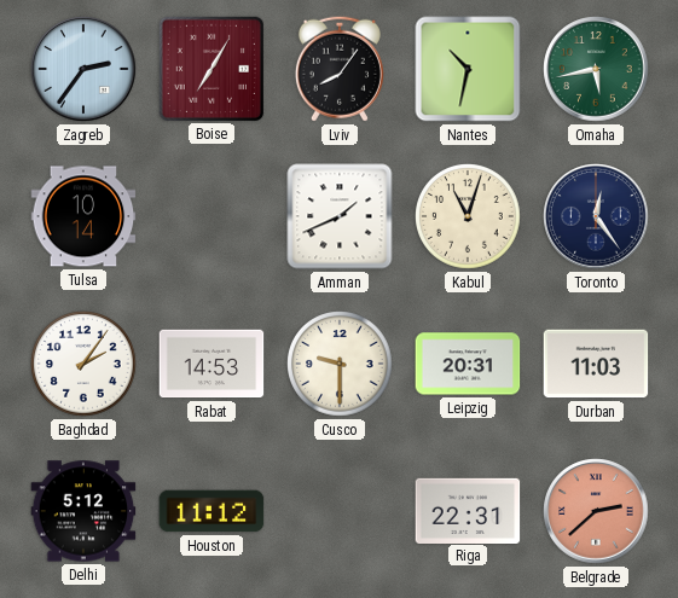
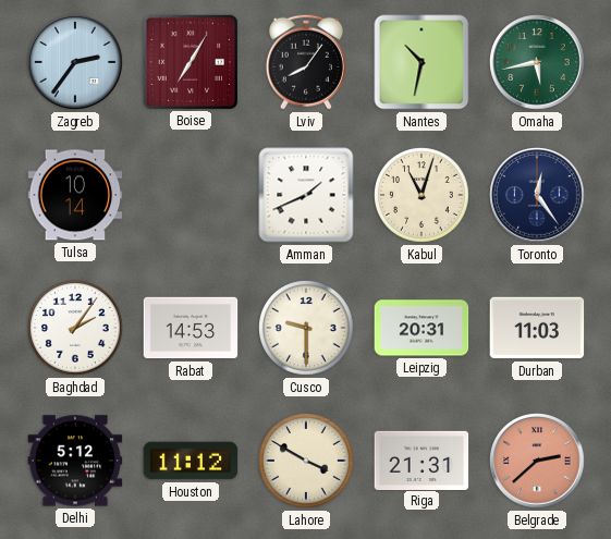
Lahore: none -> 3:50 (307, 462)
Riga: 22:31 -> 21:31 (421, 460)
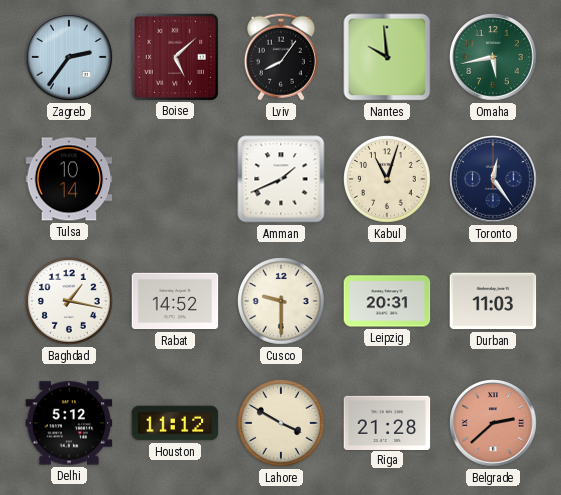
Boise: 7:05 -> 5:08 (174, 56)
Nantes: 10:32 -> 9:59 (387, 57)
Baghdad: 2:06 -> 1:17 (70, 302)
Rabat: 14:53 -> 14:52 (175, 301)
Riga: 21:31 -> 21:28 (387, 422)
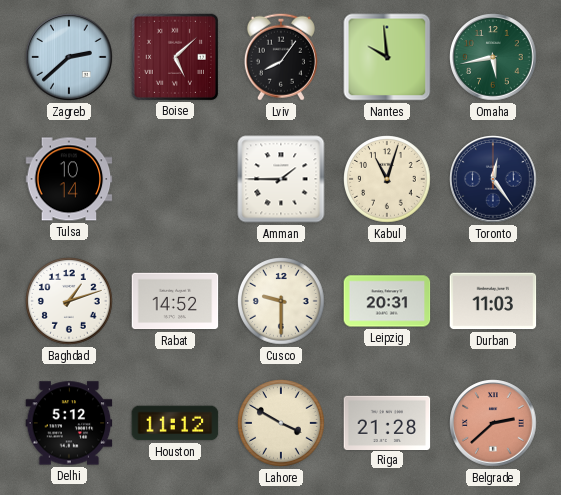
Zagreb: 2:36 -> 2:38 (69, 57)
Amman: 1:41 -> 1:45 (281, 179)
Baghdad: 1:17 -> 1:12 (70, 302)
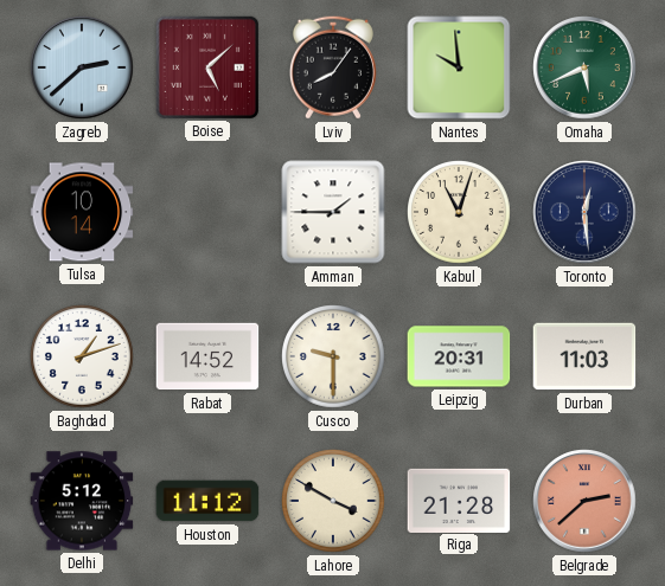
Omaha: 5:43 -> 5:41 (584, 67)
Toronto: 12:24 -> 12:29 (584, 212)
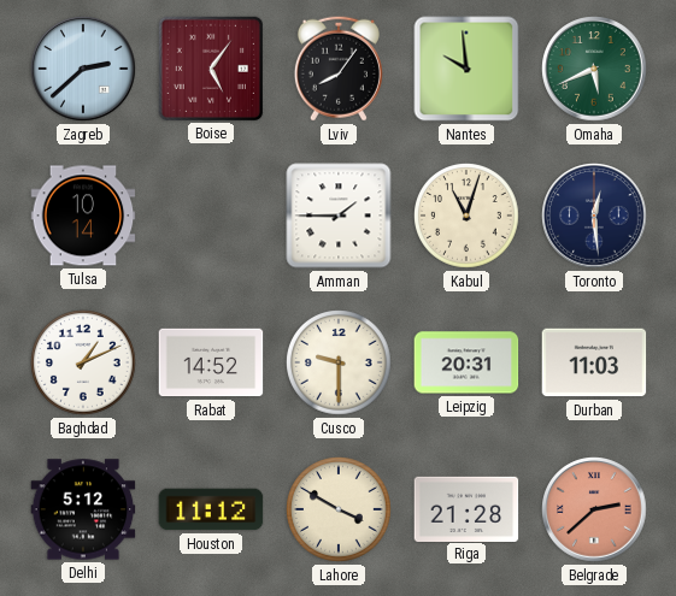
Boise: 5:08 -> 5:06 (210, 67)
Baghdad: 1:12 -> 1:11 (84, 364)
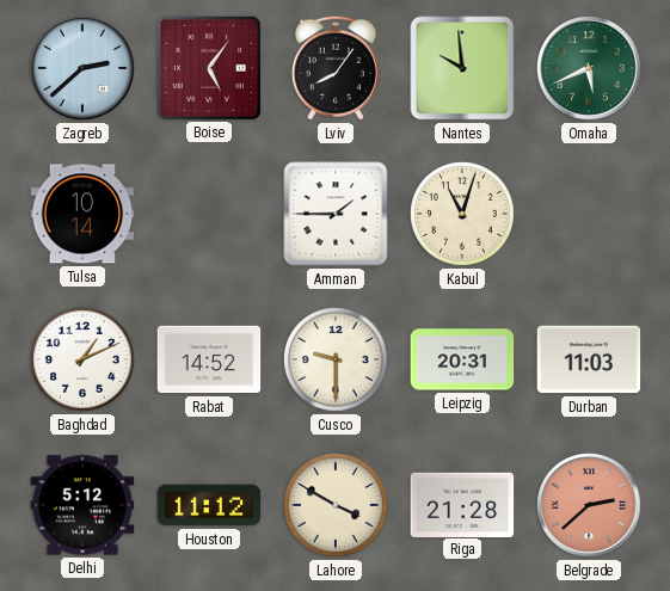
Toronto: 12:29 -> none (594, 216)
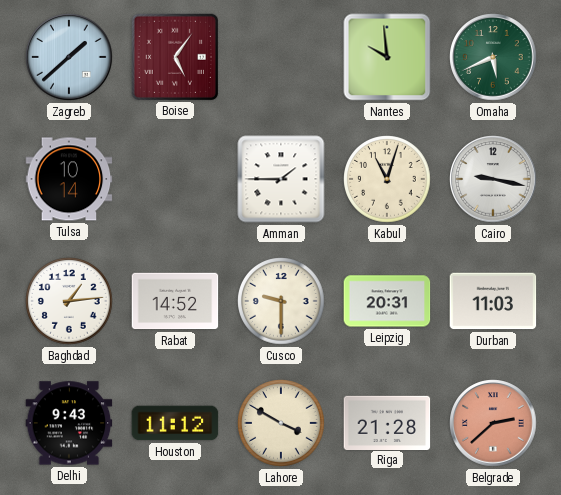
Zagreb: 2:38 -> 1:38 (69, 57)
Lviv: 8:06 -> none (336, 68)
Cairo: none -> 9:17 (493, 179)
Baghdad: 1:11 -> 1:14 (70, 302)
Delhi: 5:12 -> 9:43 (69, 423)
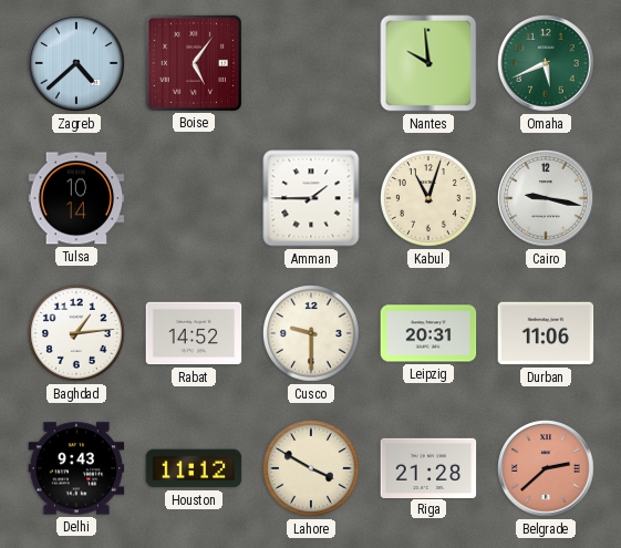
Zagreb: 1:38 -> 4:38 (76, 63)
Durban: 11:03 -> 11:06 (546, 333)
